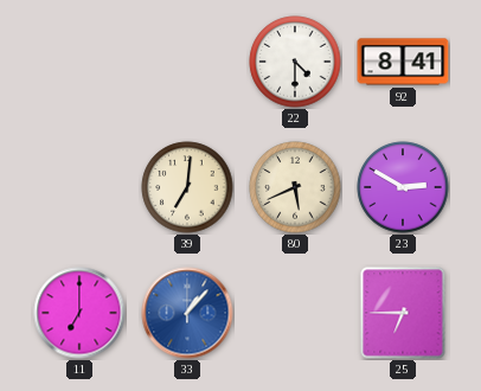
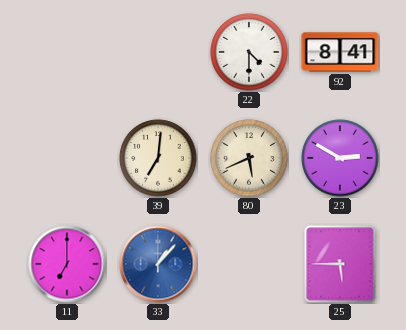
25: 6:45 -> 5:45 (340, 264)
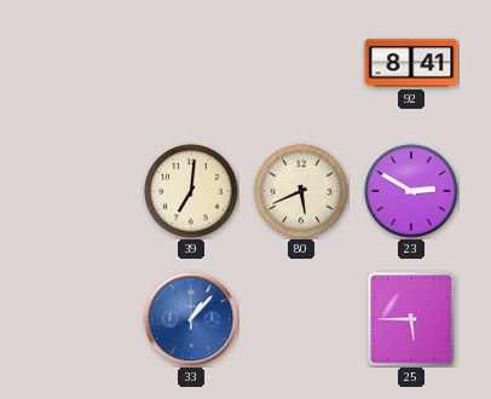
22: 4:30 -> none (249, 52)
11: 7:00 -> none (67, 264)
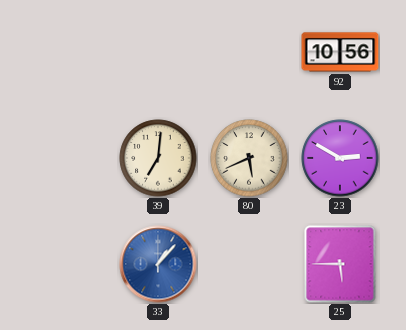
92: 8:41 -> 10:56 (340, 52)
